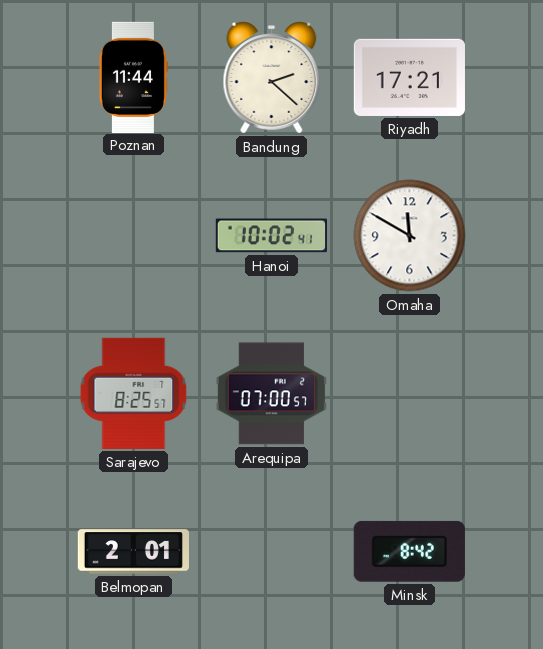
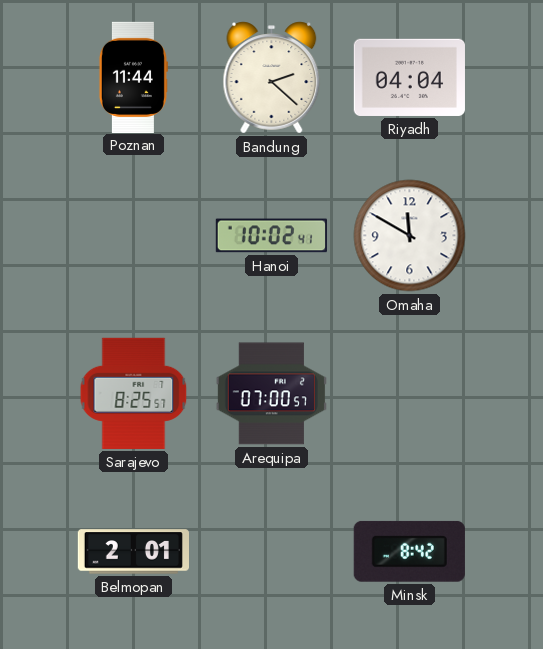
Riyadh: 17:21 -> 04:04 (409, 77)
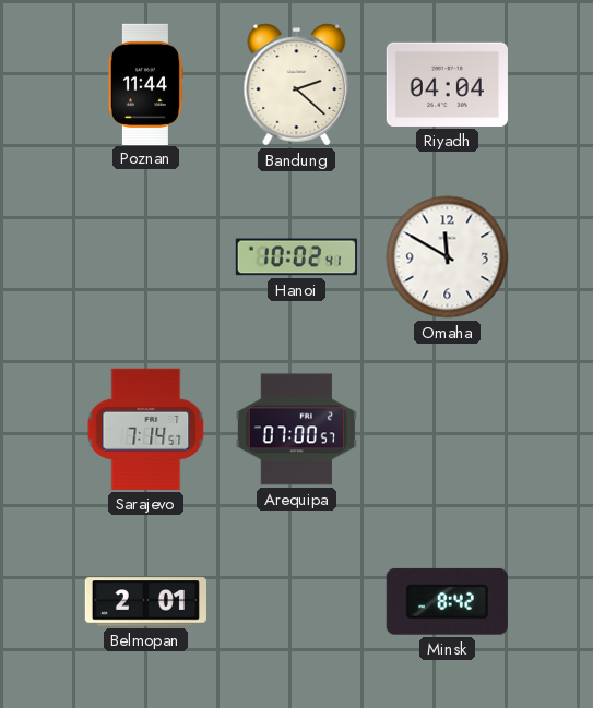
Sarajevo: 8:25 -> 7:14 (146, 429)
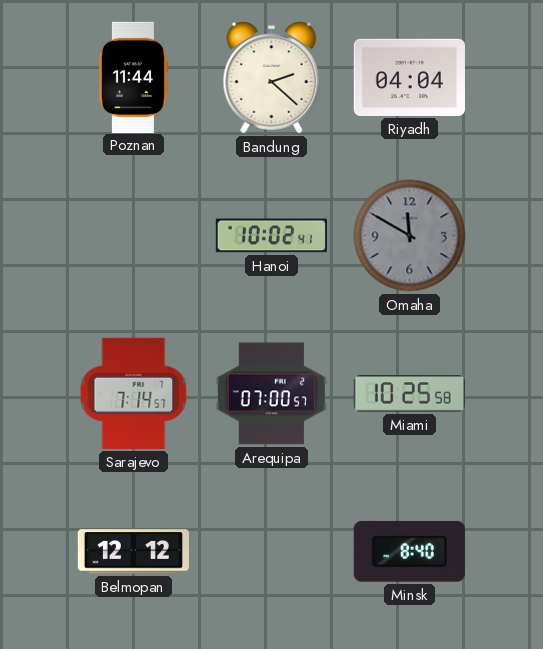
Omaha dial: white -> grey (410, 236)
Miami: none -> 10:25 (409, 394)
Belmopan: 2:01 -> 12:12 (133, 552)
Minsk: 8:42 -> 8:40 (409, 551)
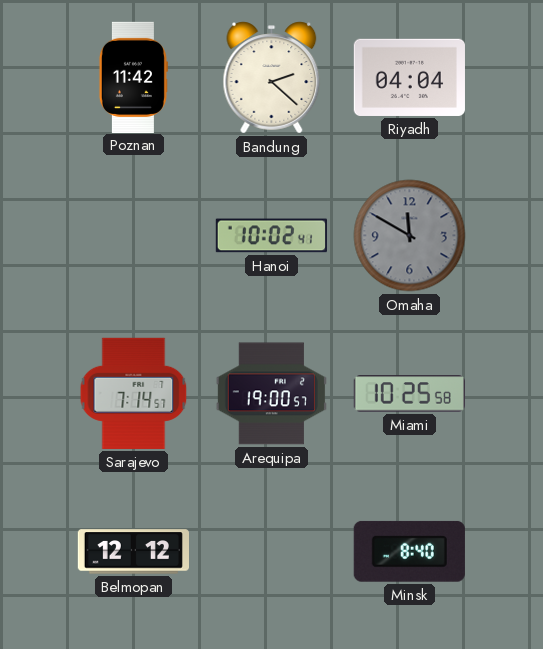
Poznan: 11:44 -> 11:42 (133, 77)
Arequipa: 07:00 -> 19:00 (271, 394)
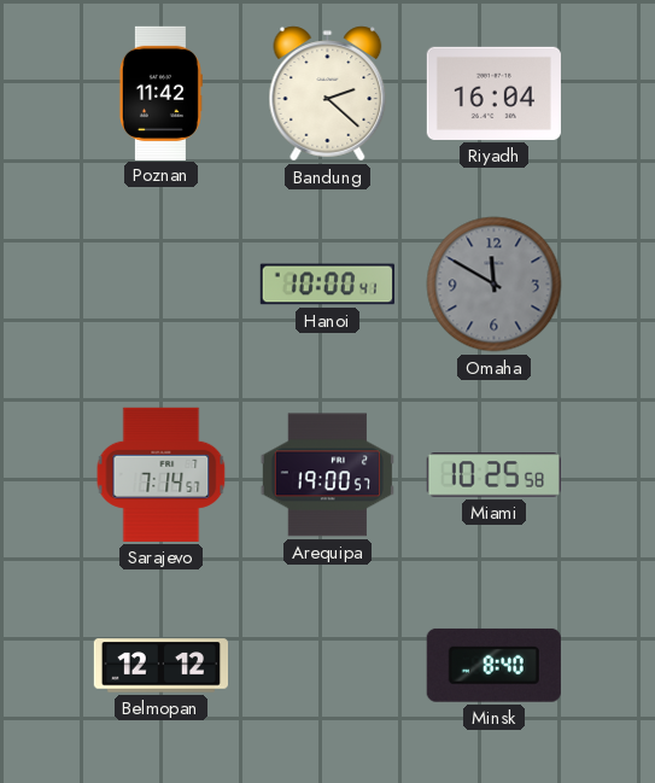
Riyadh: 04:04 -> 16:04 (493, 93)
Hanoi: 10:02 -> 10:00 (327, 285)
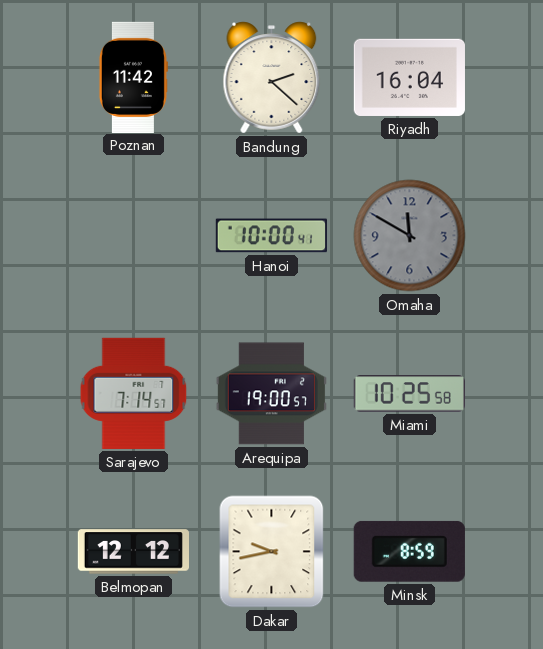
Dakar: none -> 9:43 (272, 552)
Minsk: 8:40 -> 8:59 (409, 551)
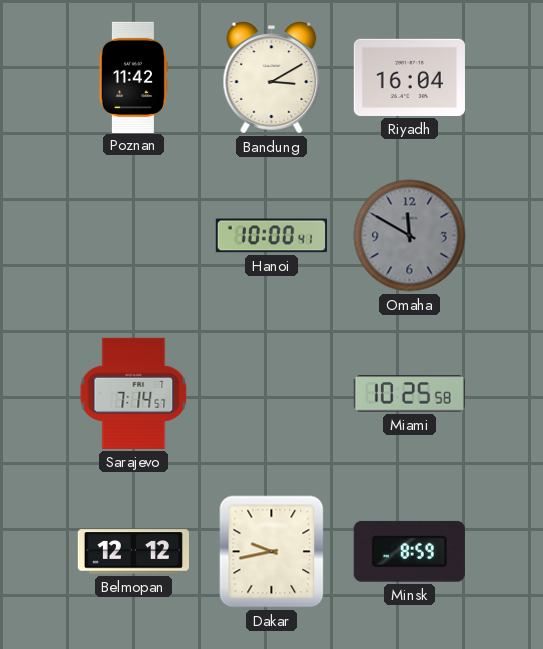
Bandung: 2:22 -> 3:10 (272, 78)
Arequipa: 19:00 -> none (271, 394)
